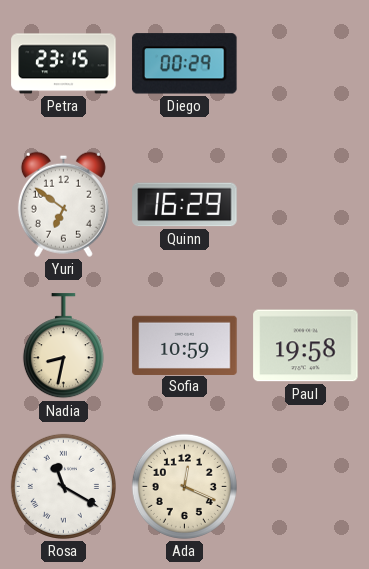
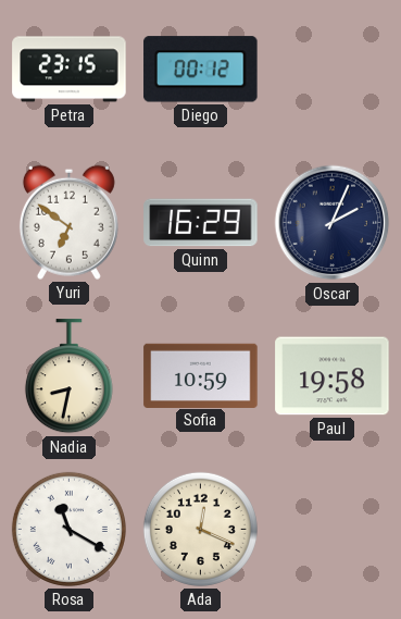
Diego: 00:29 -> 00:12 (201, 70)
Oscar: none -> 2:04 (333, 223)
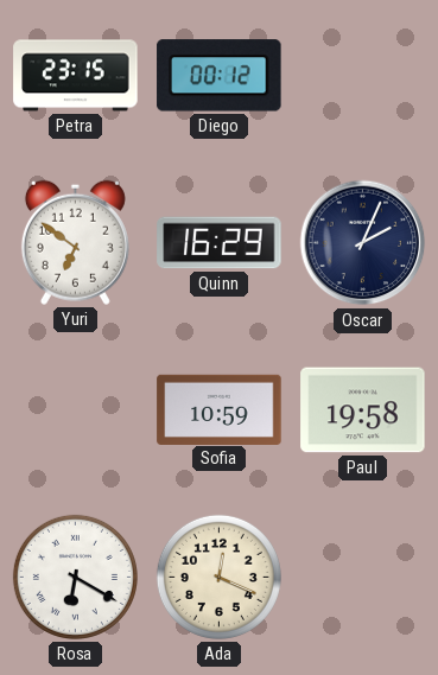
Nadia: 8:32 -> none (68, 376)
Rosa: 11:20 -> 6:20 (75, 577)
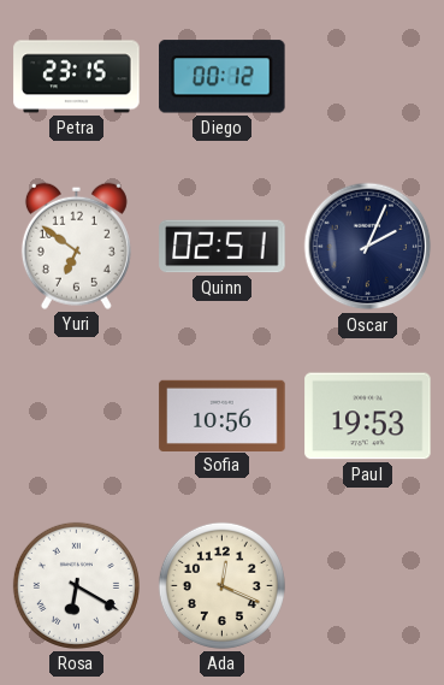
Quinn: 16:29 -> 02:51 (223, 247)
Sofia: 10:59 -> 10:56 (223, 415)
Paul: 19:58 -> 19:53 (368, 417)
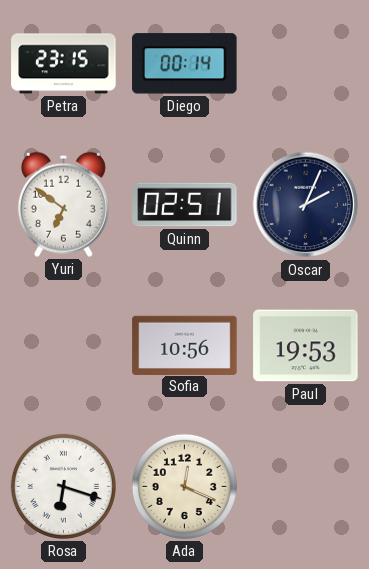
Diego: 00:12 -> 00:14 (185, 64)
Rosa: 6:20 -> 6:18 (63, 486)
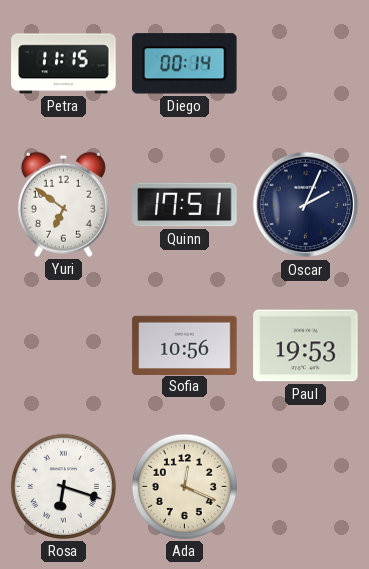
Petra: 23:15 -> 11:15 (64, 64)
Quinn: 02:51 -> 17:51 (185, 205)
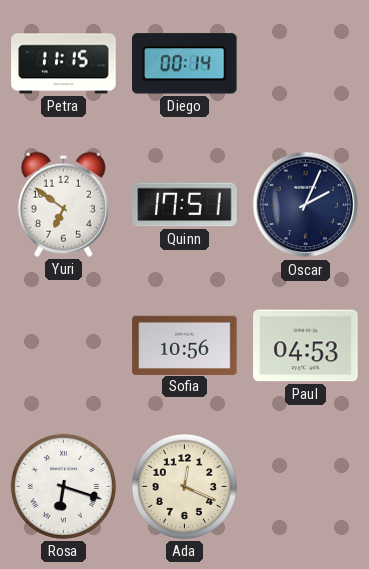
Paul: 19:53 -> 04:53 (306, 346)
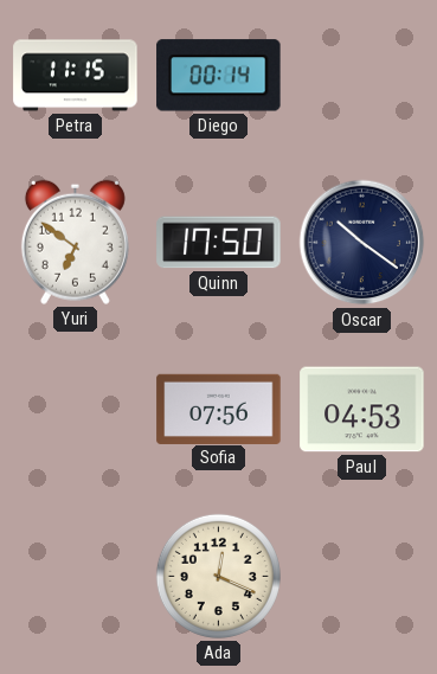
Quinn: 17:51 -> 17:50 (219, 243)
Oscar: 2:04 -> 10:21 (362, 243)
Sofia: 10:56 -> 07:56 (219, 409)
Rosa: 6:18 -> none (63, 486)
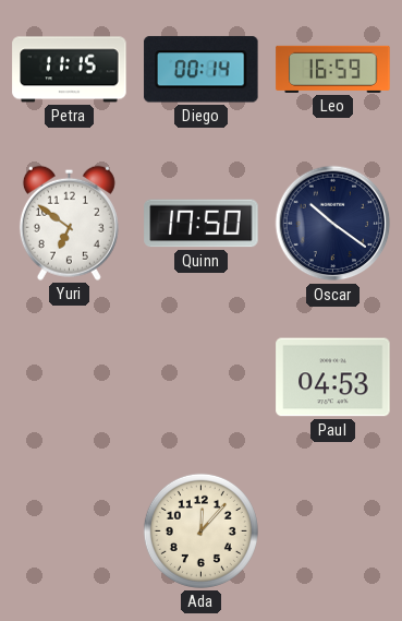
Leo: none -> 16:59 (333, 69)
Sofia: 07:56 -> none (219, 409)
Ada: 12:19 -> 12:07 (200, 530)
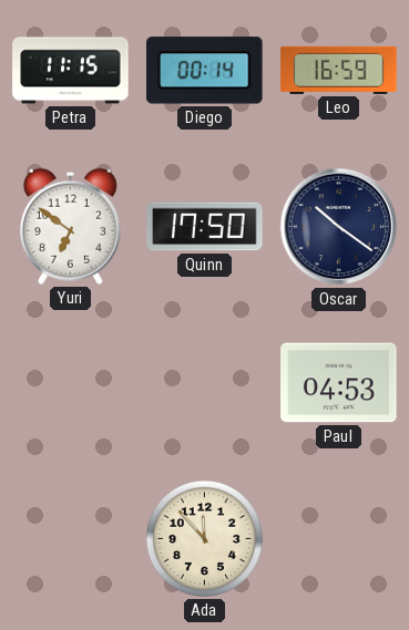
Ada: 12:07 -> 11:53 (204, 538)
